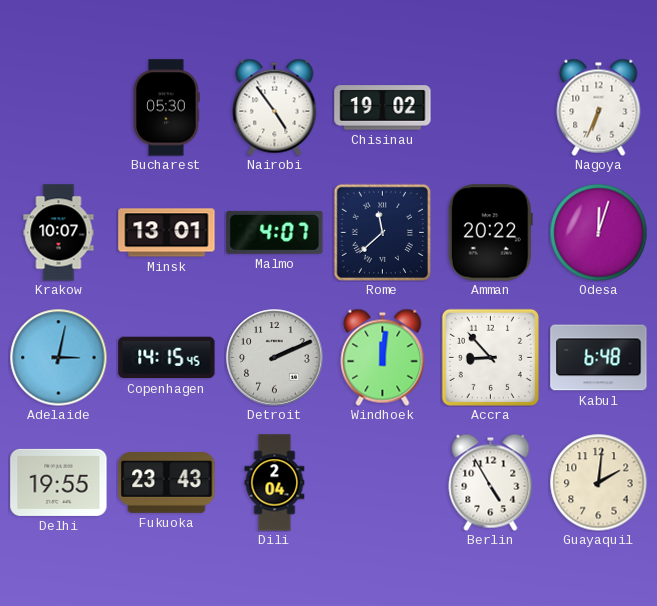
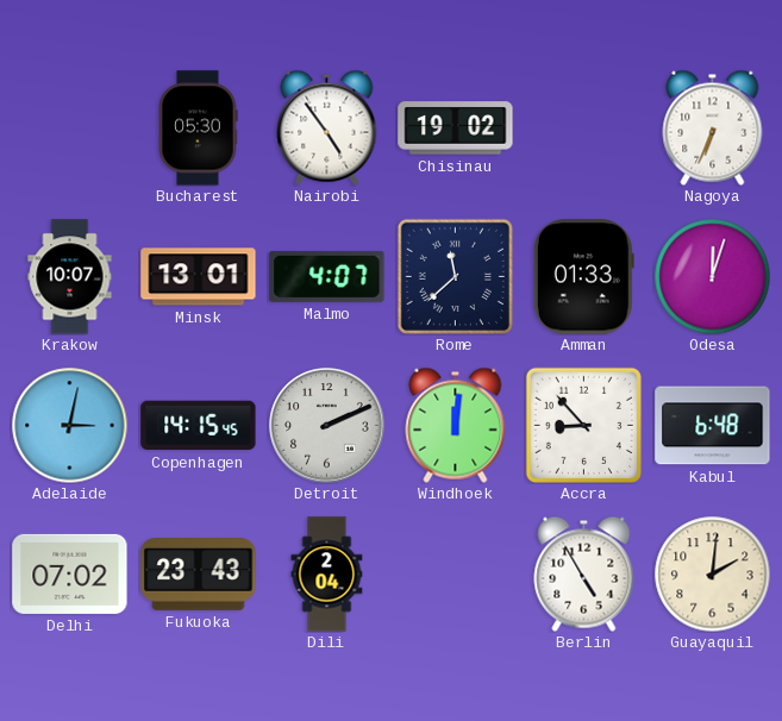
Amman: 20:22 -> 01:33 (583, 277)
Delhi: 19:55 -> 07:02 (70, 573)
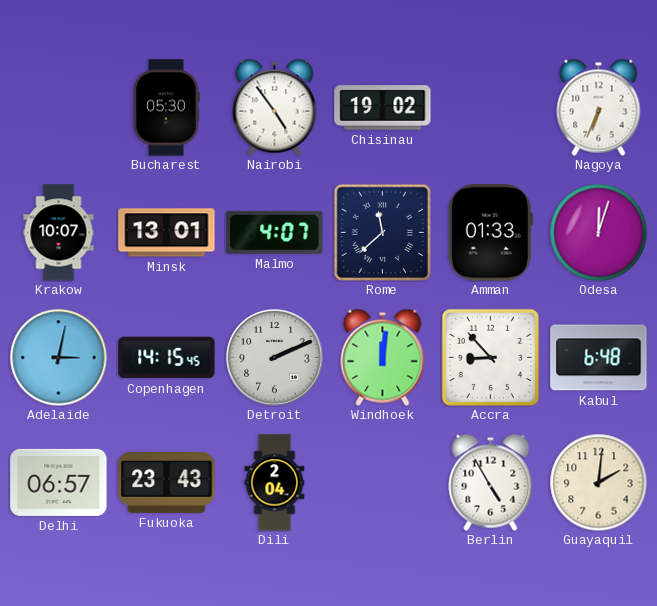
Delhi: 07:02 -> 06:57 (59, 482)
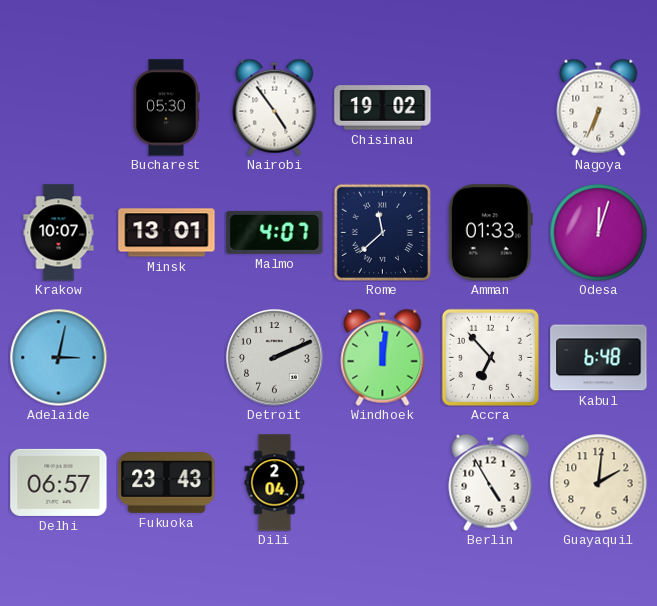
Copenhagen: 14:15 -> none (167, 358)
Accra: 8:53 -> 6:53 (490, 357)
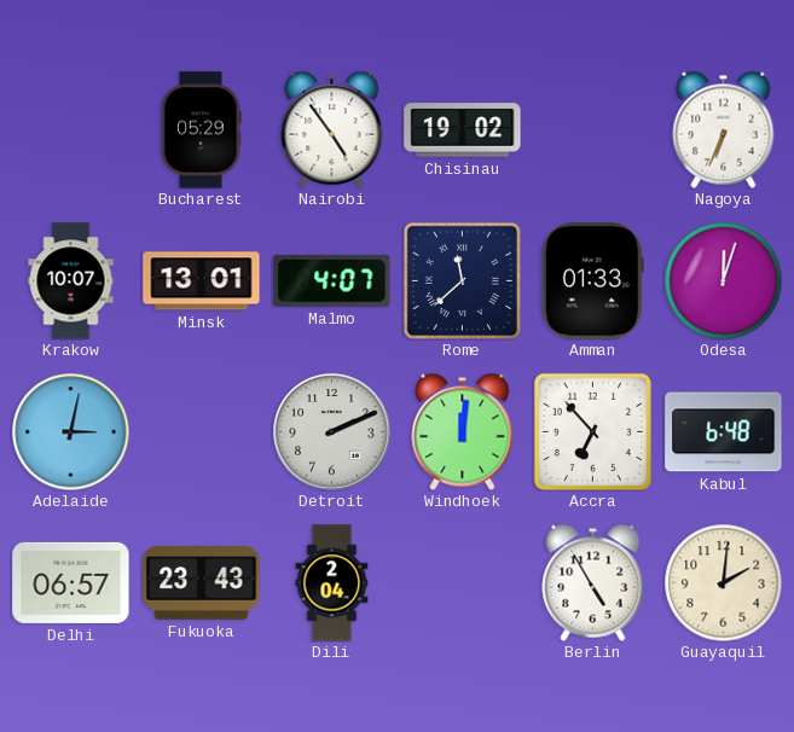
Bucharest: 05:30 -> 05:29 (201, 130)
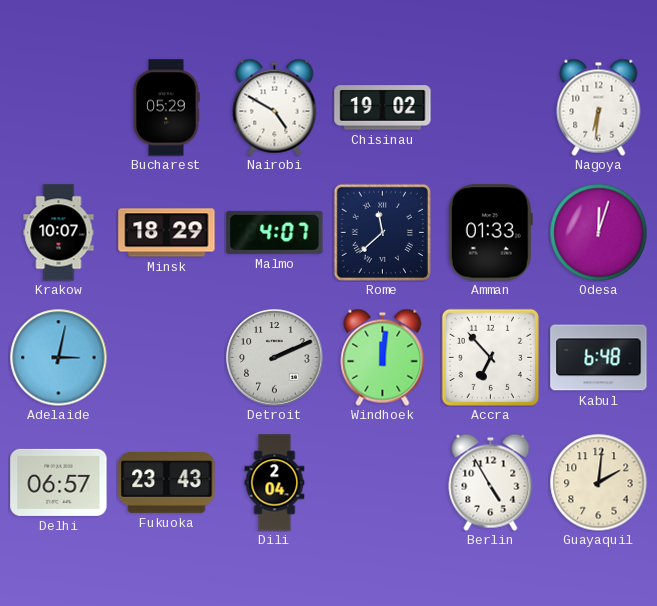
Nairobi: 4:54 -> 4:50 (275, 107)
Nagoya: 6:34 -> 6:31 (599, 107)
Minsk: 13:01 -> 18:29 (167, 233)
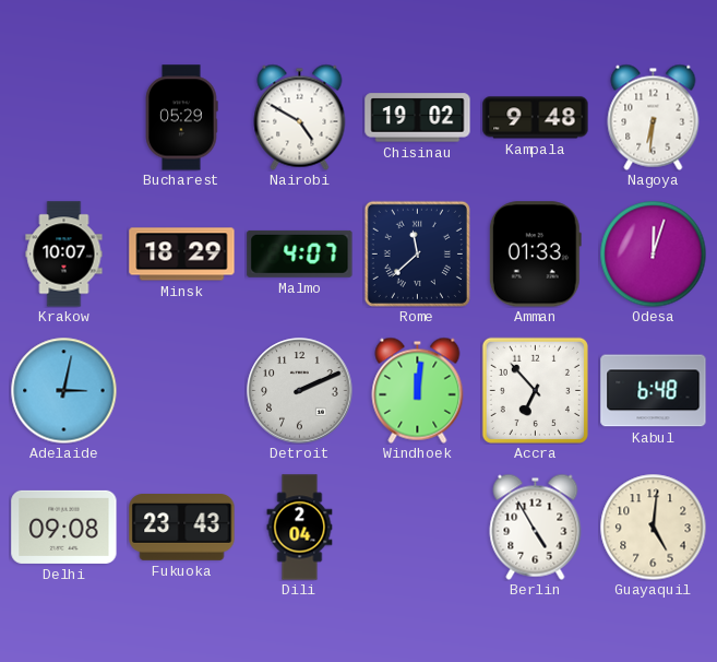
Kampala: none -> 9:48 (536, 118)
Delhi: 06:57 -> 09:08 (64, 527)
Guayaquil: 2:01 -> 5:01 (653, 527)
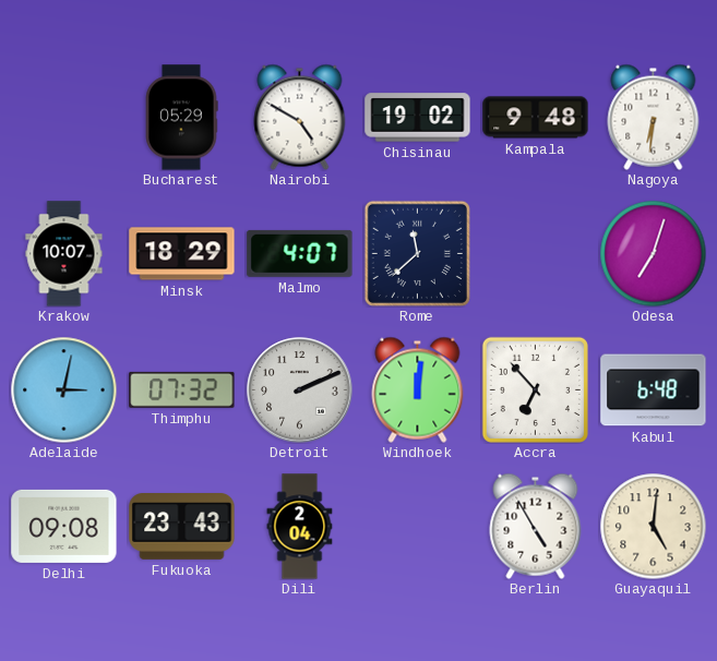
Amman: 01:33 -> none (535, 255)
Odesa: 12:03 -> 7:03 (653, 253)
Thimphu: none -> 07:32 (182, 389)
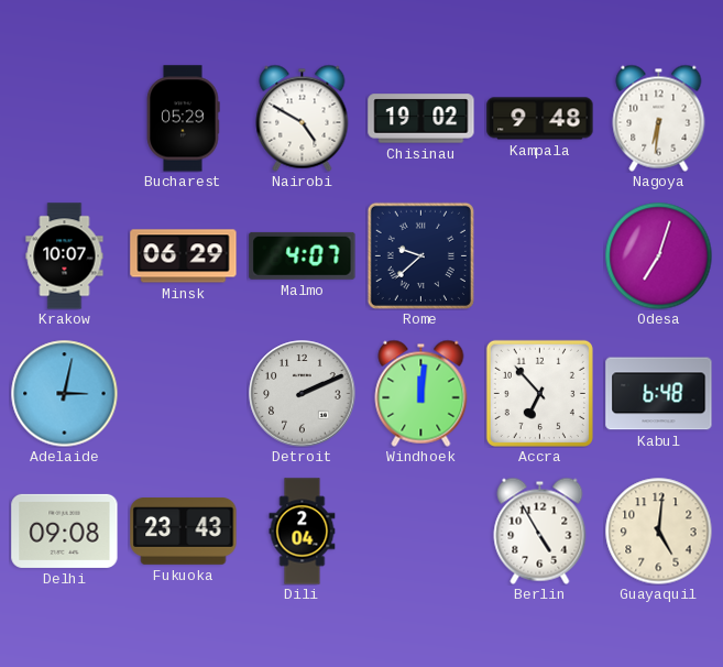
Minsk: 18:29 -> 06:29 (184, 256)
Rome: 11:38 -> 9:38 (420, 255)
Thimphu: 07:32 -> none (182, 389)
